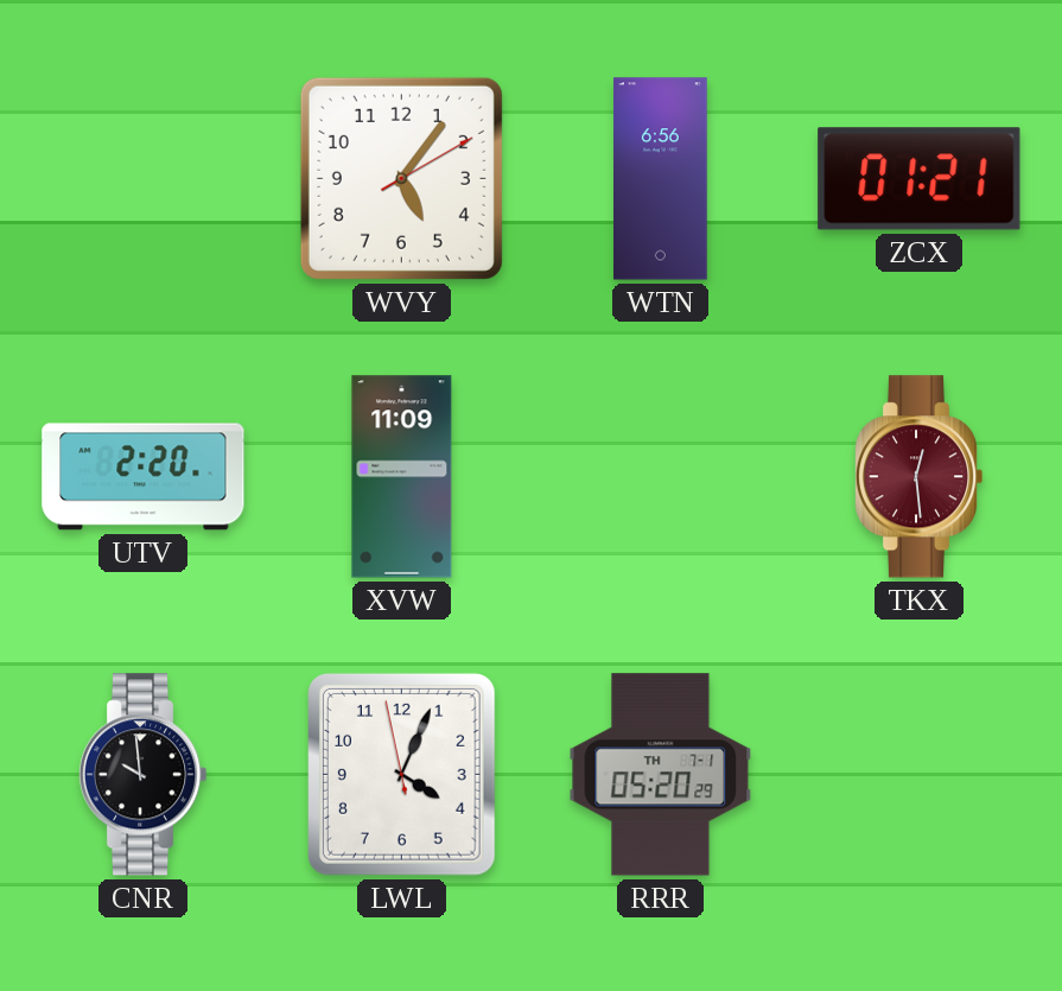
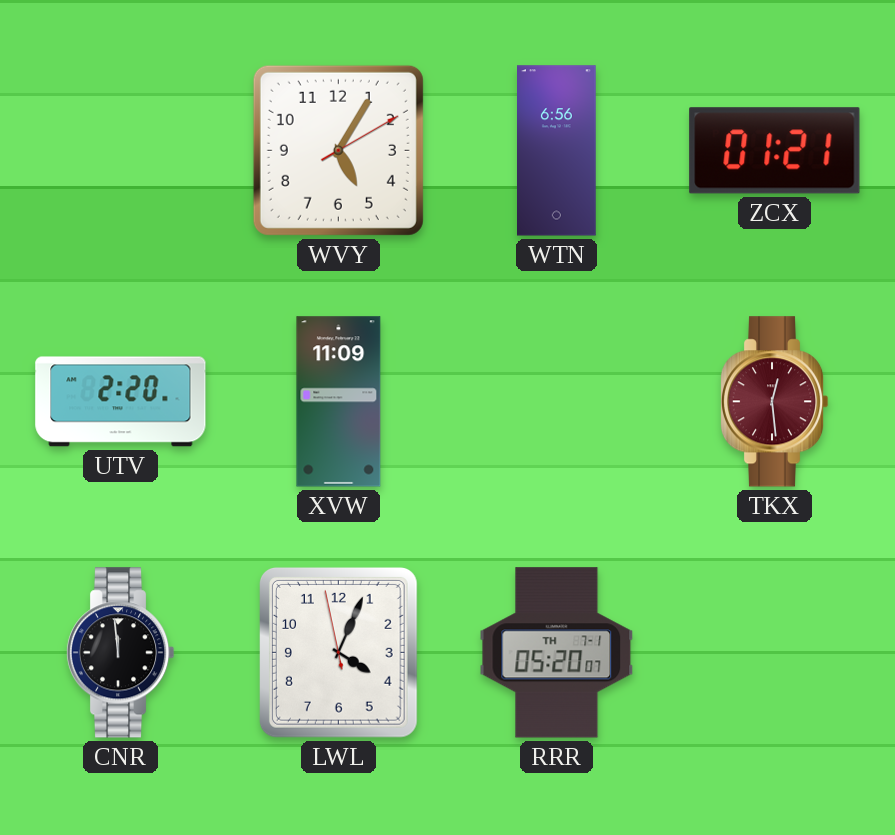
WVY: 5:06 -> 5:05 (338, 150)
CNR: 9:59 -> 11:59 (120, 653)
RRR: 05:20:29 -> 05:20:07 (557, 653)
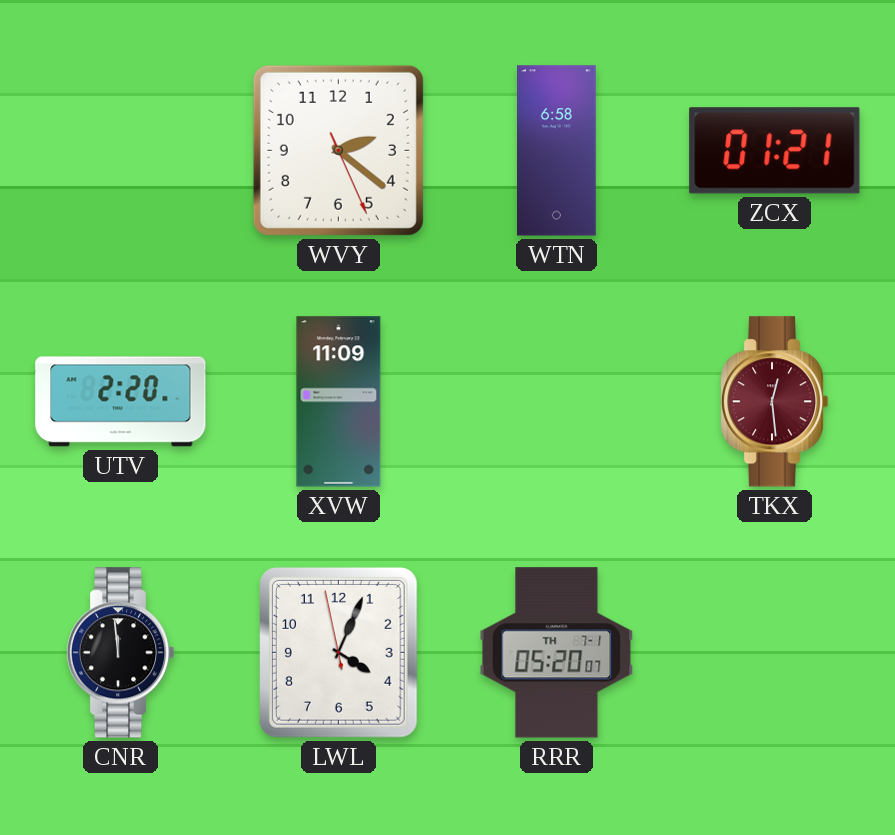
WVY: 5:05 -> 2:21 (338, 150)
WTN: 6:56 -> 6:58 (557, 151)
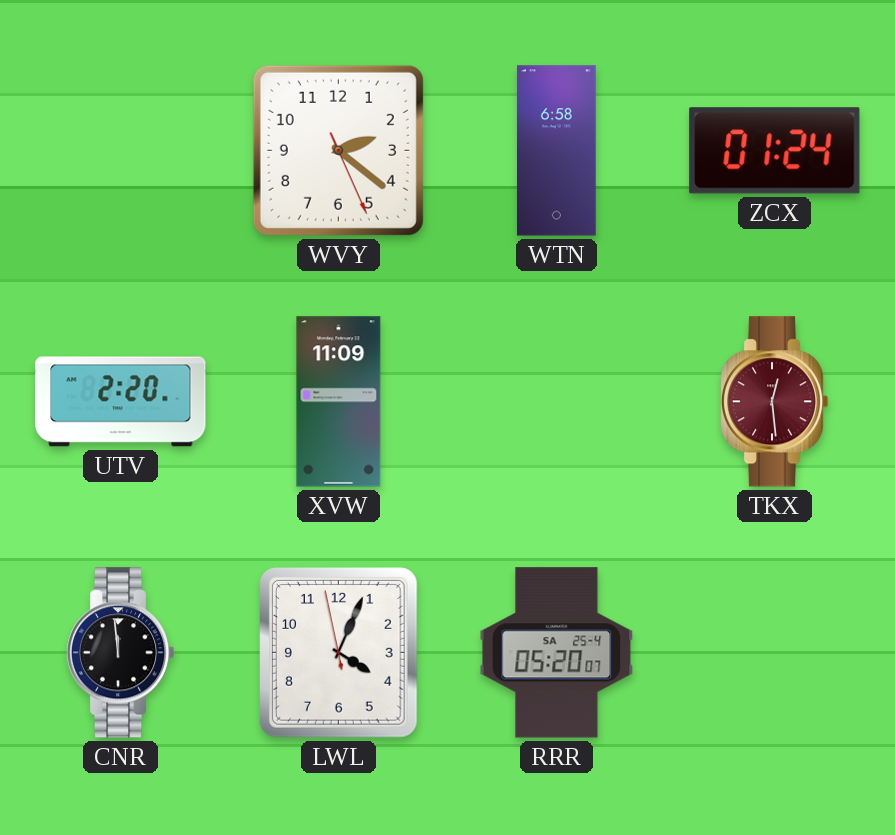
ZCX: 01:21 -> 01:24 (775, 151)
RRR date: TH 7-1 -> SA 25-4 (557, 653)
